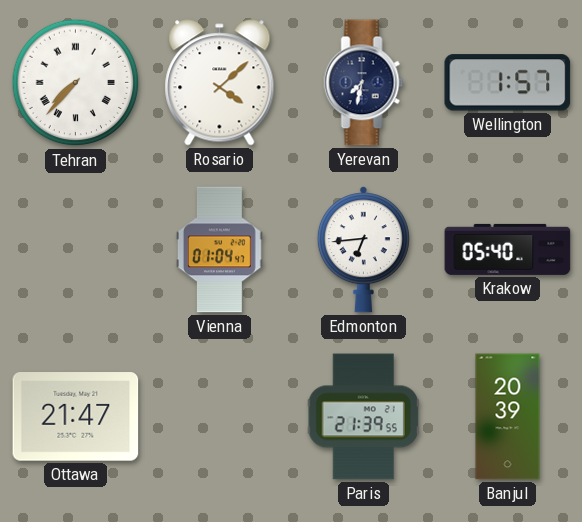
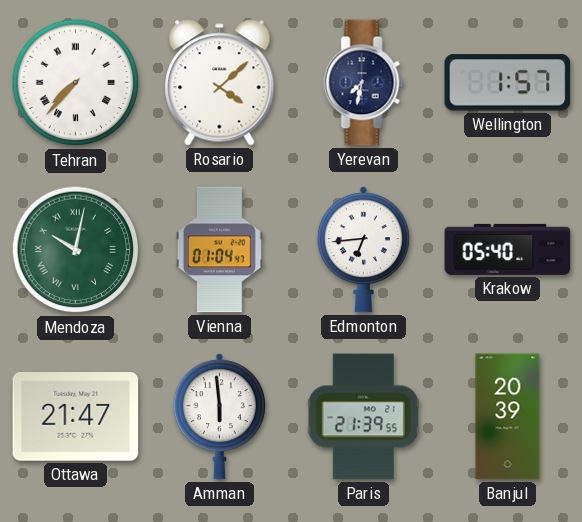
Mendoza: none -> 10:02 (76, 250)
Amman: none -> 5:59 (219, 417)
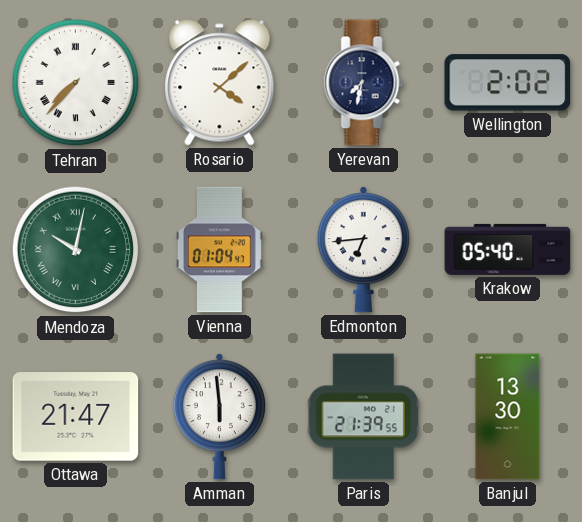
Wellington: 1:57 -> 2:02 (508, 83)
Banjul: 20:39 -> 13:30 (508, 417)
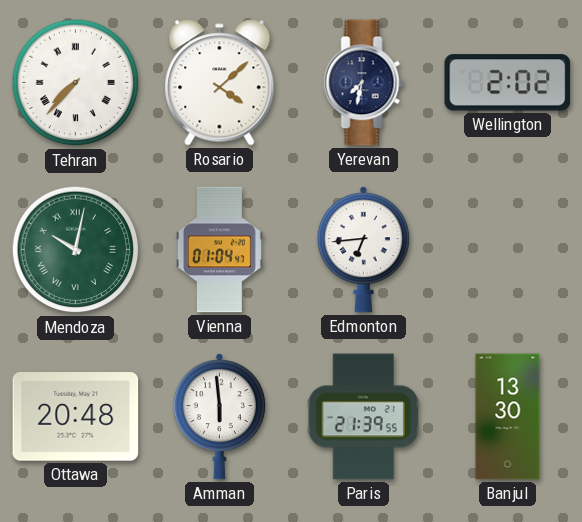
Krakow: 05:40 -> none (508, 249)
Ottawa: 21:47 -> 20:48 (76, 417)
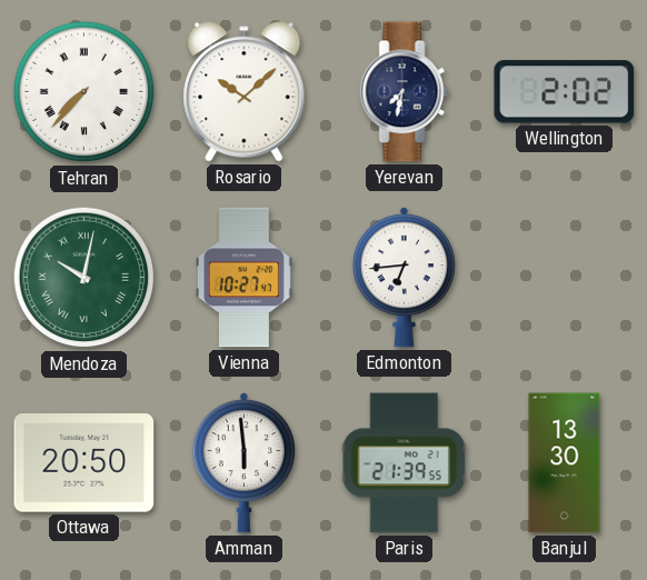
Rosario: 4:08 -> 10:08 (245, 92)
Vienna: 01:04 -> 10:27 (243, 278)
Ottawa: 20:48 -> 20:50 (84, 463)
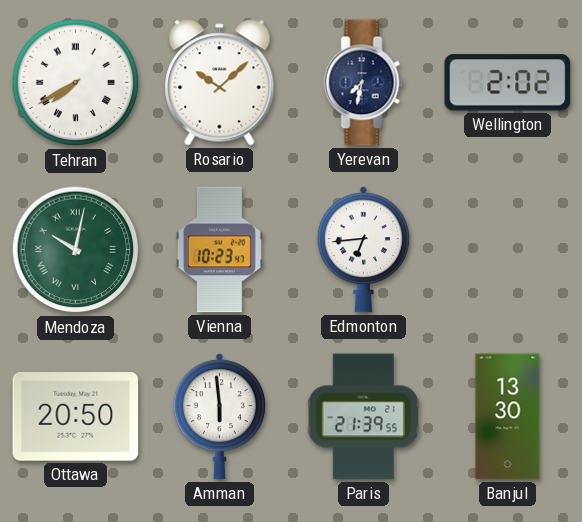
Tehran: 7:37 -> 7:40 (76, 83)
Vienna: 10:27 -> 10:23 (219, 250)
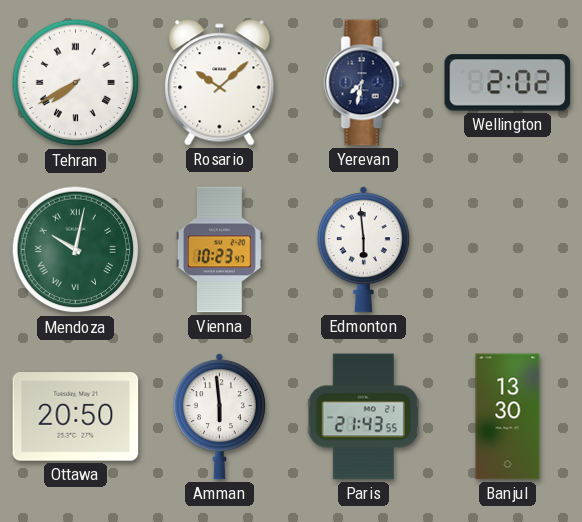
Edmonton: 6:44 -> 5:59 (363, 250)
Paris: 21:39 -> 21:43 (363, 417)
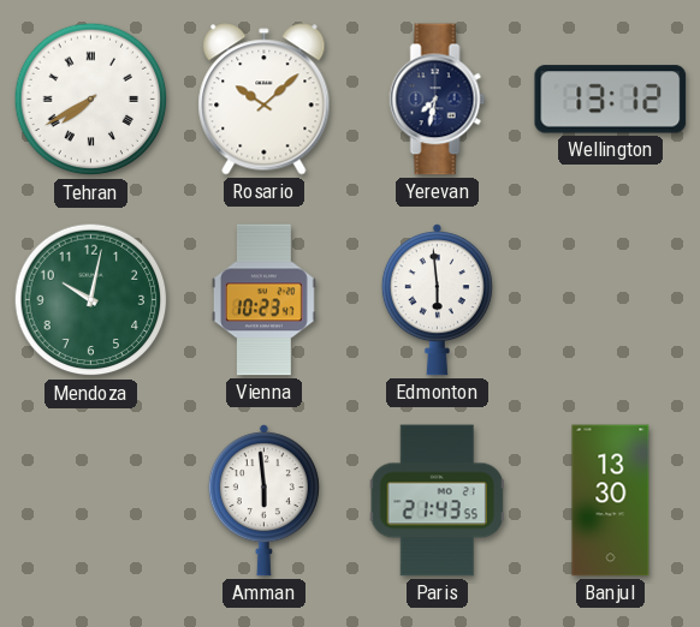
Wellington: 2:02 -> 13:12 (611, 100)
Mendoza numerals: Roman -> Arabic (91, 300)
Ottawa: 20:50 -> none (76, 417)
